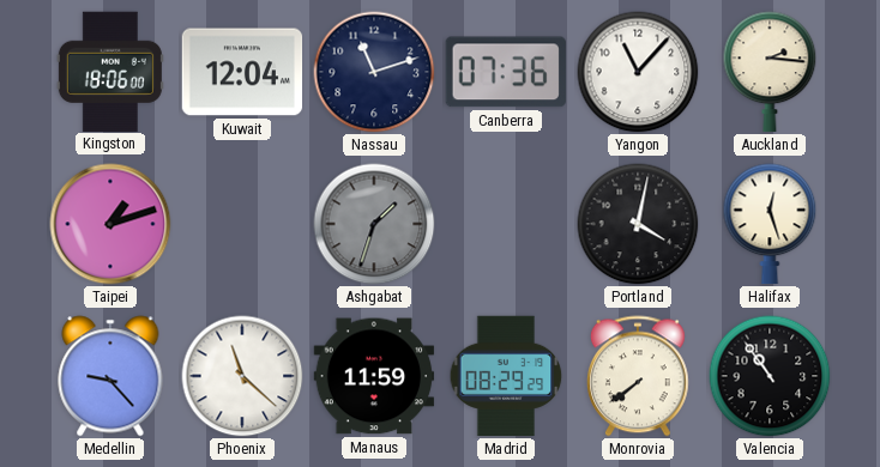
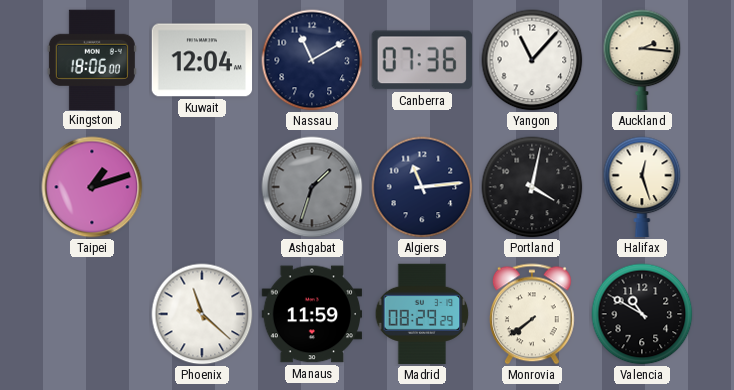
Nassau: 11:12 -> 11:10 (312, 60)
Algiers: none -> 11:14 (422, 187)
Medellin: 9:23 -> none (110, 376)
Valencia: 10:54 -> 10:50 (642, 314)
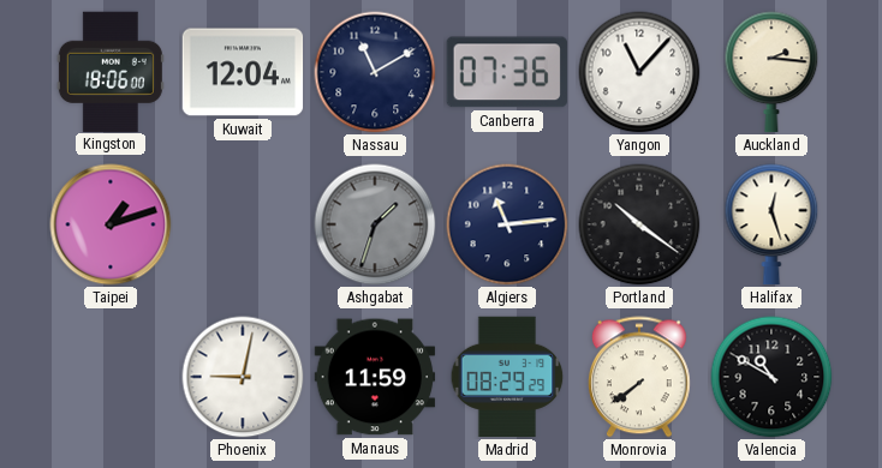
Portland: 4:02 -> 10:21 (639, 224)
Phoenix: 11:22 -> 9:02 (243, 377)
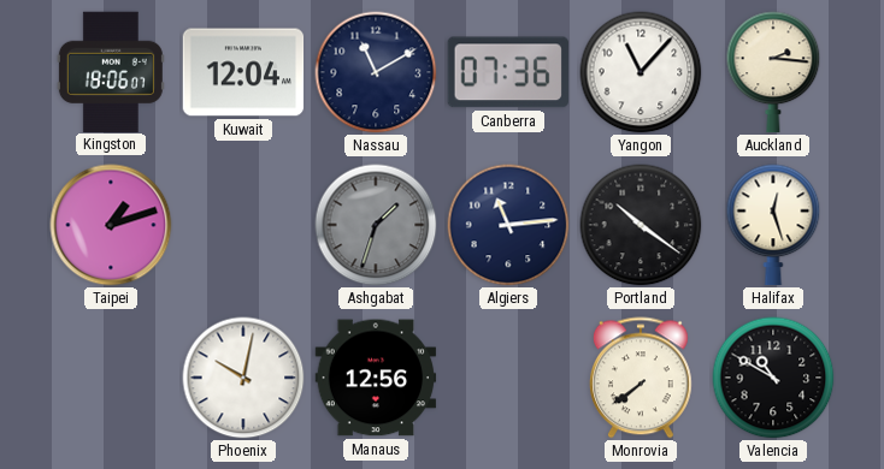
Kingston: 18:06:00 -> 18:06:07 (111, 71)
Phoenix: 9:02 -> 10:02 (243, 378)
Manaus: 11:59 -> 12:56 (376, 378)
Madrid: 08:29 -> none (507, 377)
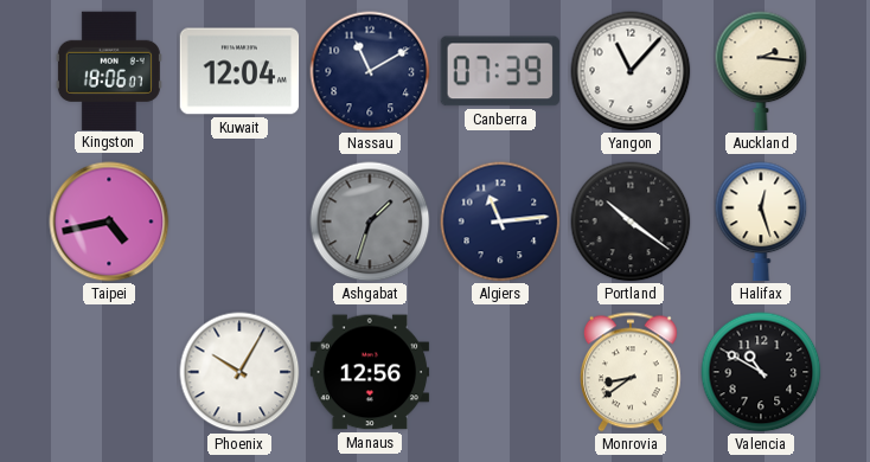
Canberra: 07:36 -> 07:39 (500, 71)
Taipei: 1:12 -> 4:43 (109, 222)
Phoenix: 10:02 -> 10:05 (239, 372)
Monrovia: 7:39 -> 8:39 (631, 372)
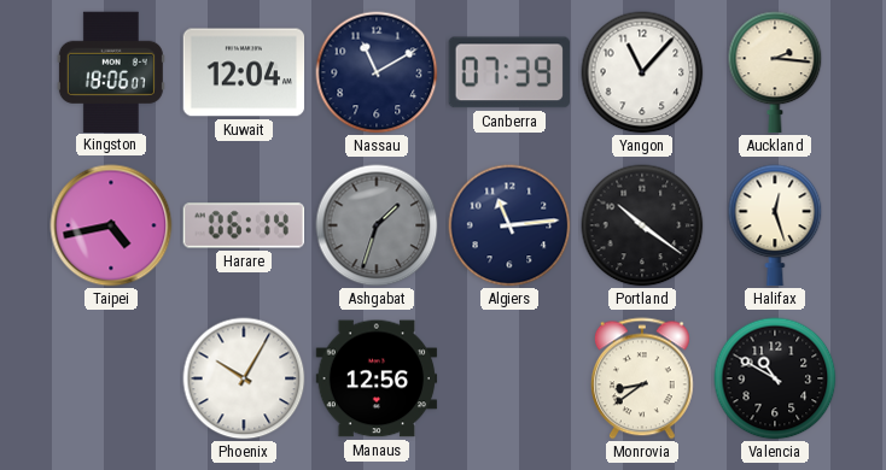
Harare: none -> 06:14 (243, 225)
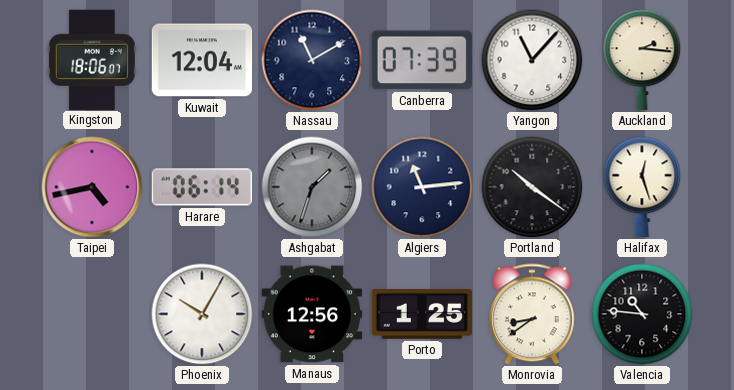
Porto: none -> 1:25 (422, 315)
Valencia: 10:50 -> 10:46 (642, 314)
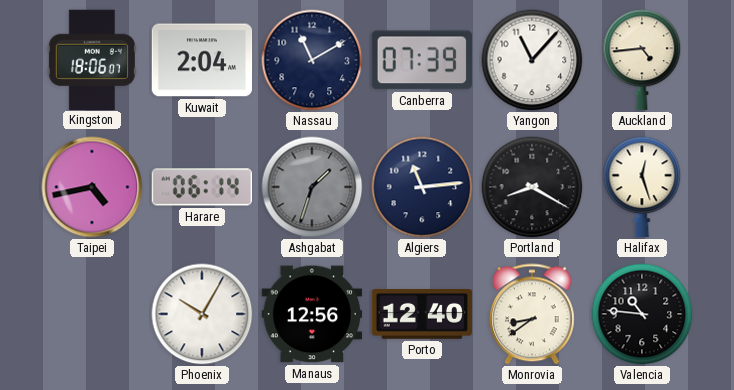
Kuwait: 12:04 -> 2:04 (202, 60)
Auckland: 2:16 -> 4:44 (642, 60)
Portland: 10:21 -> 8:20 (532, 187)
Porto: 1:25 -> 12:40 (422, 315)
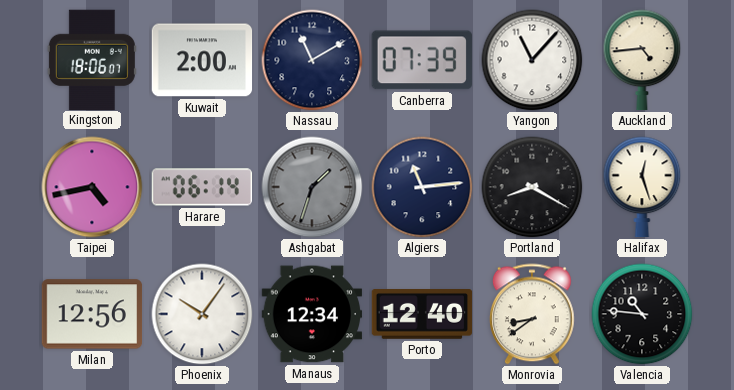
Kuwait: 2:04 -> 2:00 (202, 60)
Milan: none -> 12:56 (92, 314)
Phoenix: 10:05 -> 10:06 (202, 314)
Manaus: 12:56 -> 12:34 (312, 314)
